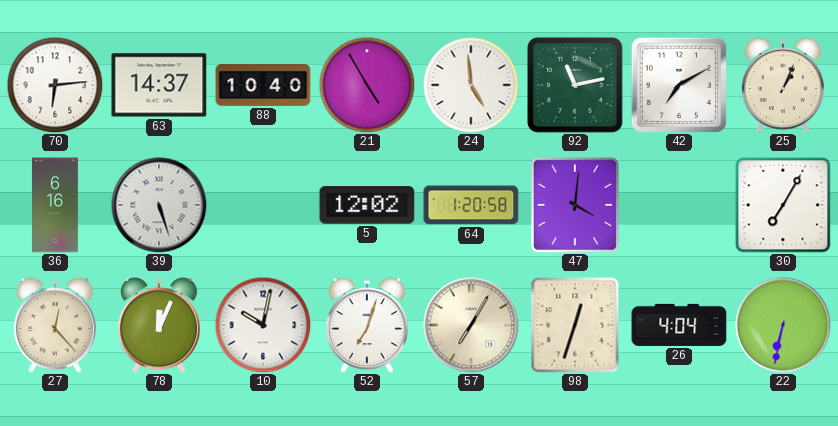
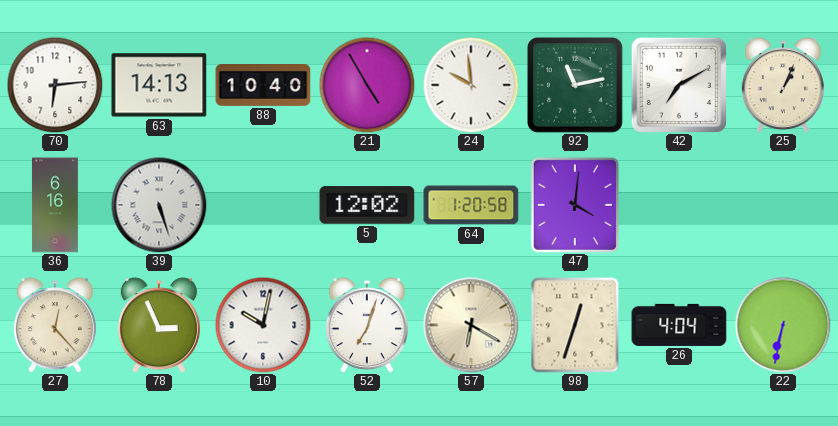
63: 14:37 -> 14:13 (159, 85)
24: 4:59 -> 9:59 (471, 85)
30: 7:05 -> none (783, 205)
78: 12:04 -> 2:56 (159, 325)
57: 7:05 -> 6:20 (471, 325)
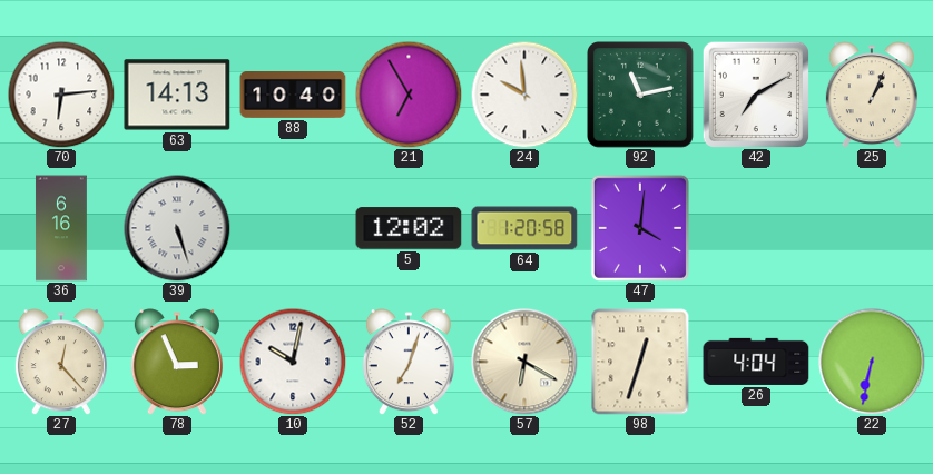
21: 4:55 -> 6:55 (409, 95)
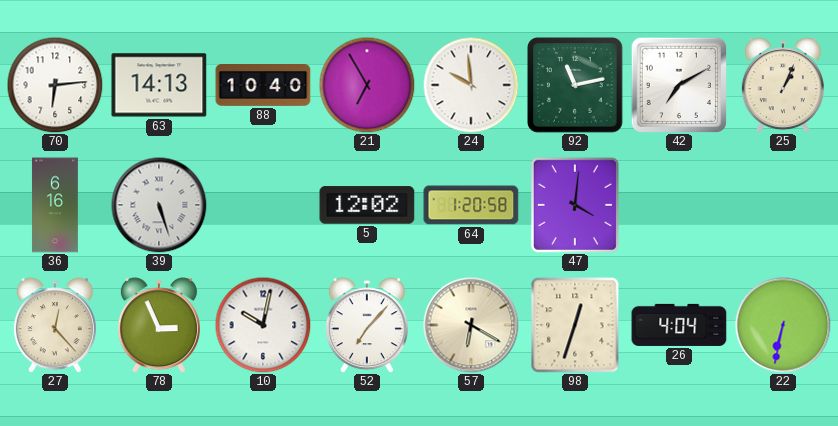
52: 7:03 -> 7:07 (367, 325)
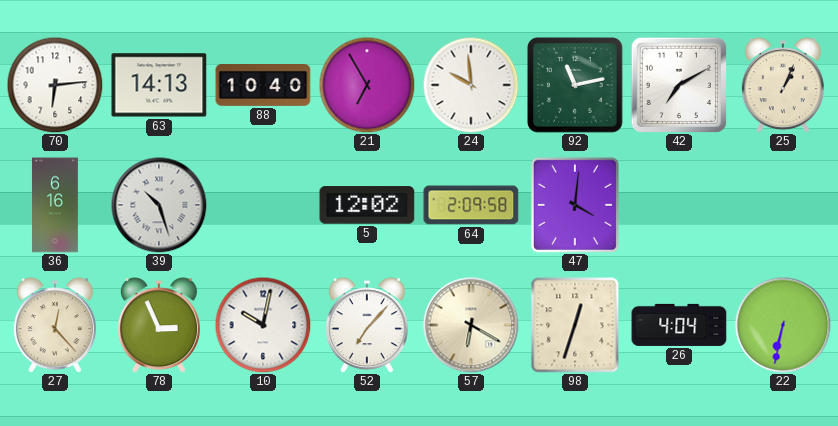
39: 5:27 -> 10:27 (159, 205)
64: 1:20 -> 2:09 (471, 205)
